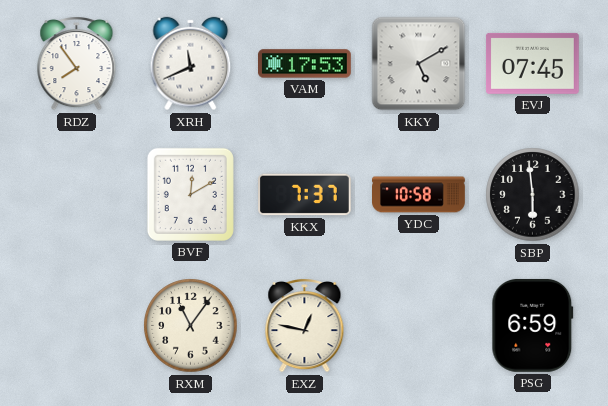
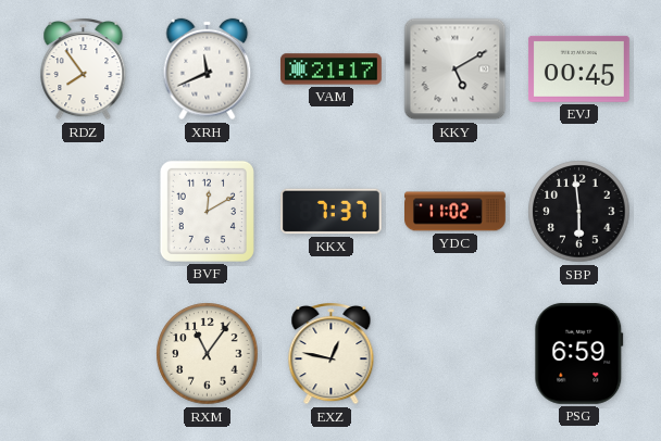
VAM: 17:53 -> 21:17 (332, 70)
EVJ: 07:45 -> 00:45 (578, 68)
YDC: 10:58 -> 11:02 (456, 212)
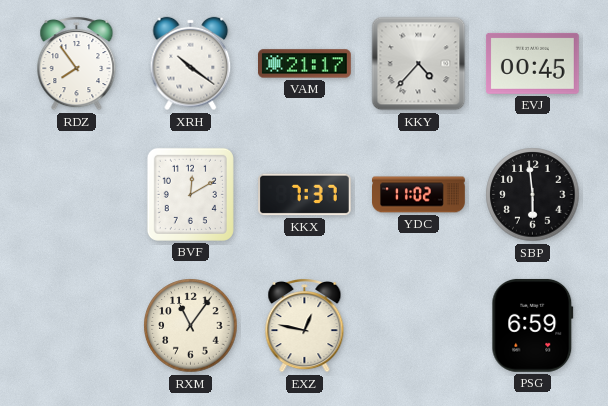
XRH: 11:41 -> 10:21 (191, 64)
KKY: 5:10 -> 4:37 (419, 64)
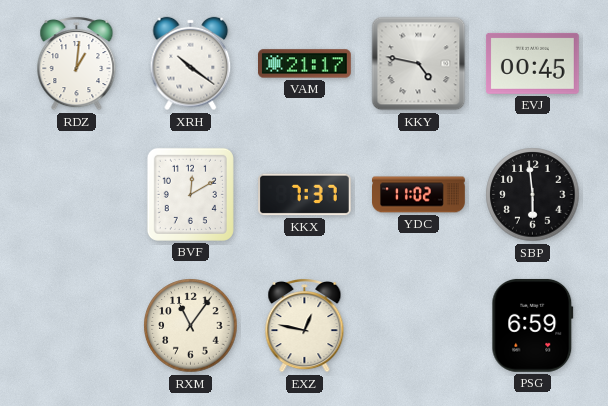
RDZ: 7:54 -> 1:01 (77, 64)
KKY: 4:37 -> 4:47 (419, 64)
